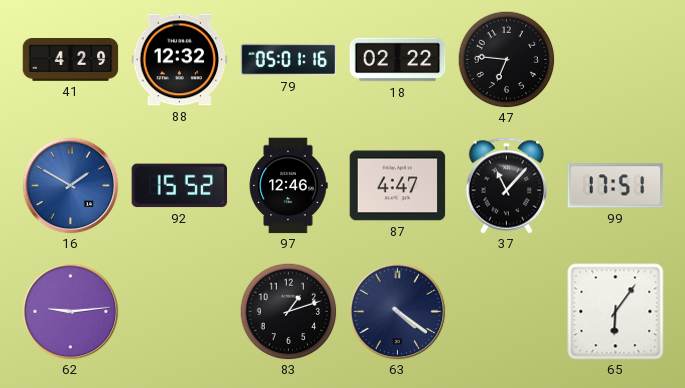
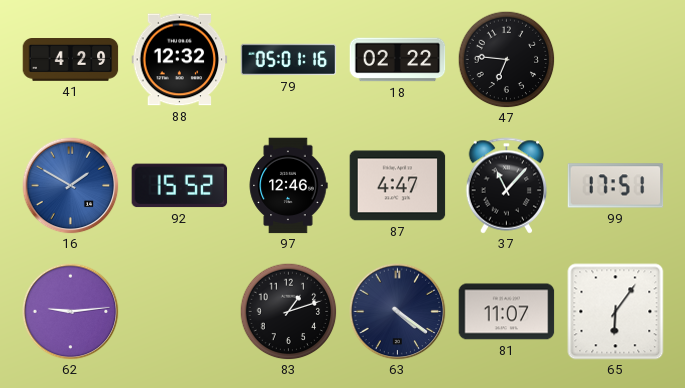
81: none -> 11:07 (507, 312)
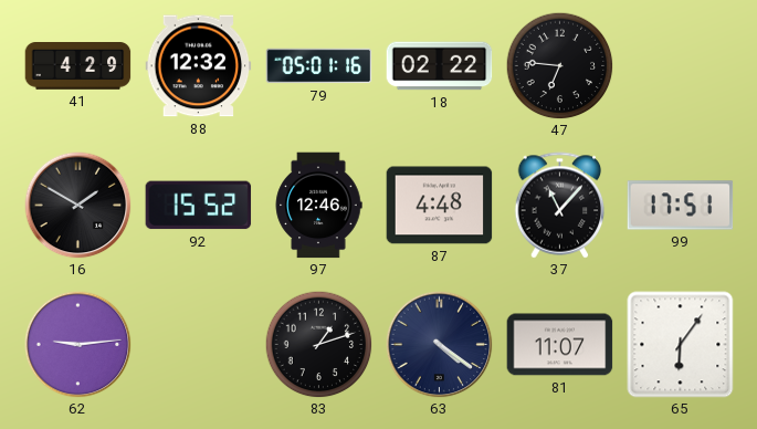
16 dial: blue -> black (78, 206)
87: 4:47 -> 4:48 (440, 206)
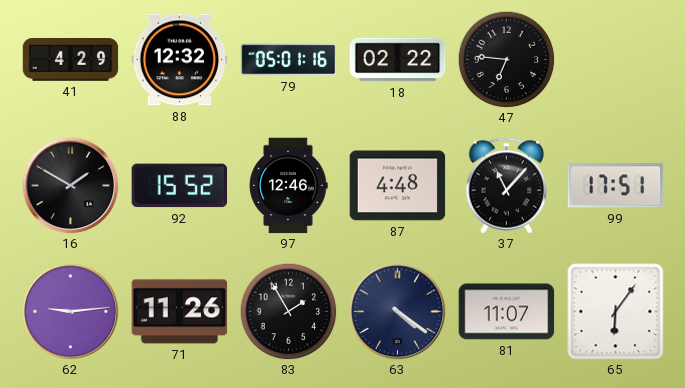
71: none -> 11:26 (180, 312)
83: 1:12 -> 1:55 (288, 311)
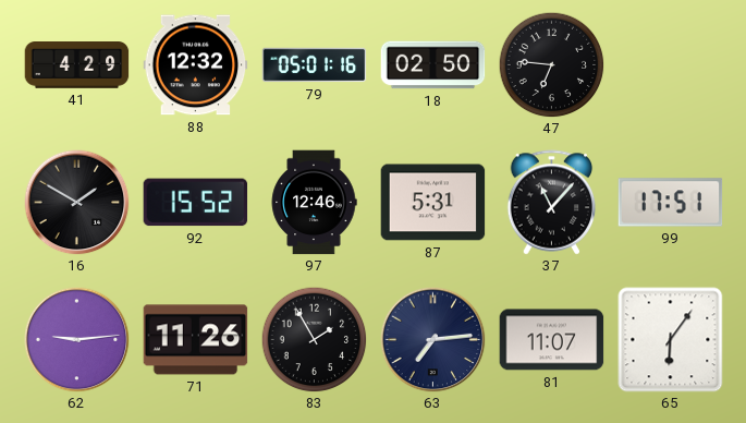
18: 02:22 -> 02:50 (433, 65)
87: 4:48 -> 5:31 (433, 203)
63: 4:21 -> 7:14 (433, 340)
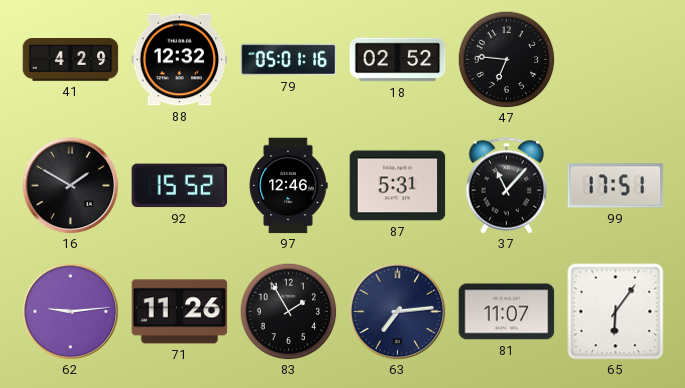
18: 02:50 -> 02:52 (398, 60)
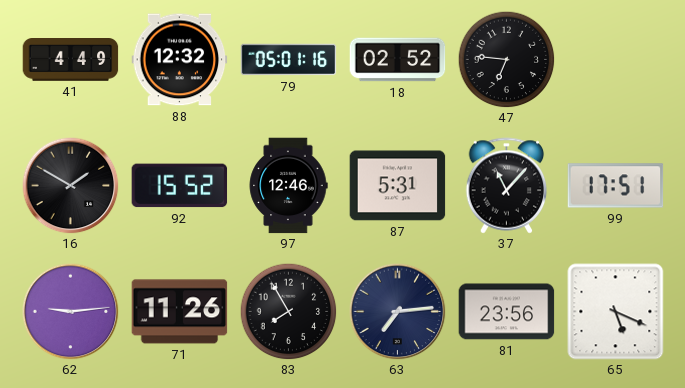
41: 4:29 -> 4:49 (71, 60)
83: 1:55 -> 7:55 (288, 311)
81: 11:07 -> 23:56 (507, 312)
65: 6:06 -> 5:19 (616, 312)
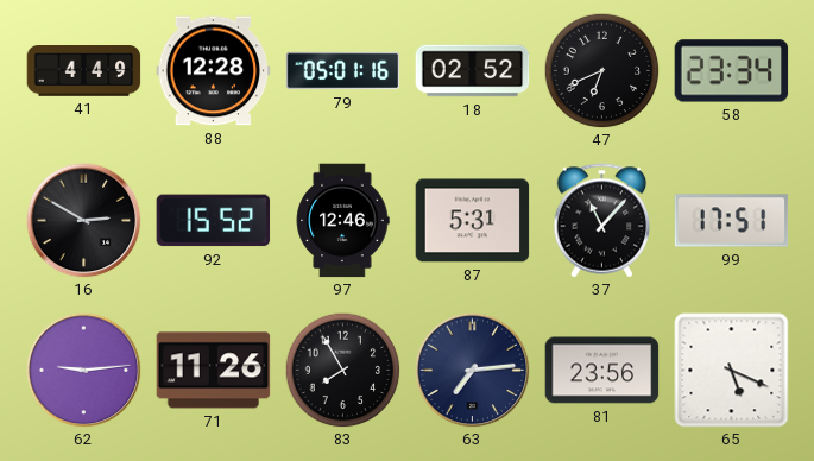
88: 12:32 -> 12:28 (214, 71)
47: 6:46 -> 6:41 (601, 70)
58: none -> 23:34 (732, 71)
16: 1:50 -> 2:50 (84, 221)
